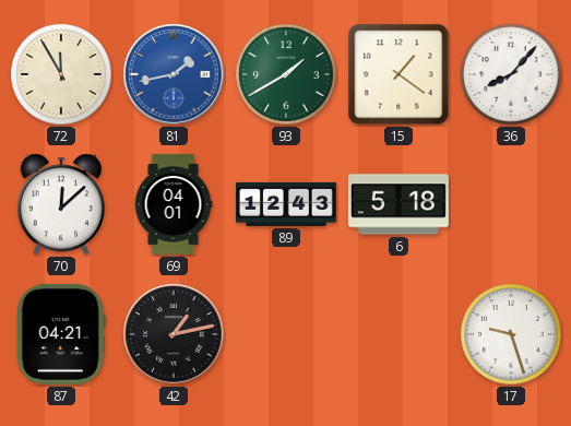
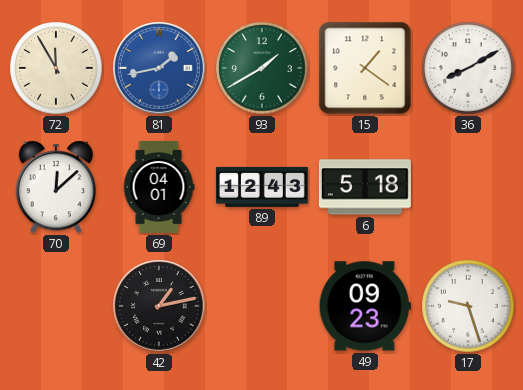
36: 8:07 -> 8:10 (468, 68)
87: 04:21 -> none (61, 334)
49: none -> 09:23 (365, 306)
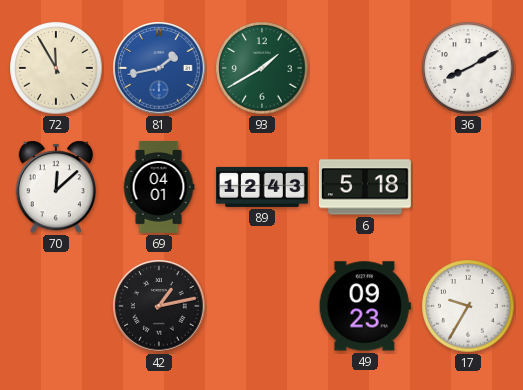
15: 1:21 -> none (365, 68)
17: 9:27 -> 9:35 (468, 306)
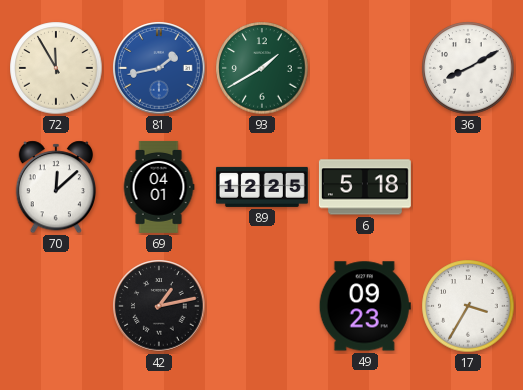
89: 12:43 -> 12:25 (262, 187)
17: 9:35 -> 3:35 (468, 306)
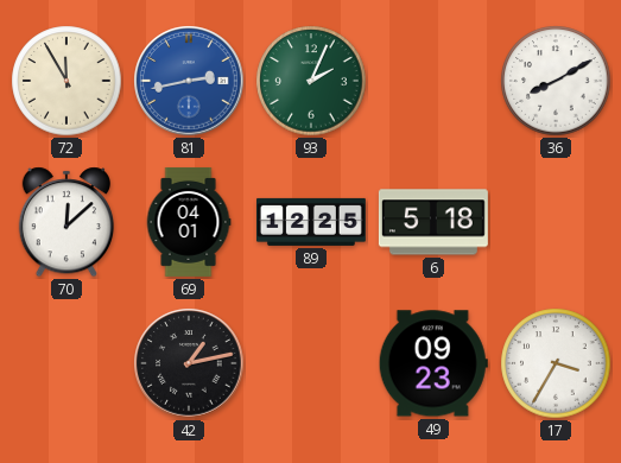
81: 1:43 -> 2:43 (189, 81)
93: 1:40 -> 2:04 (311, 81)
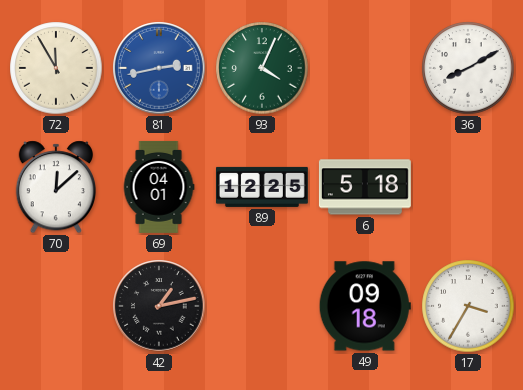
93: 2:04 -> 4:04 (262, 68)
49: 09:23 -> 09:18 (365, 306)
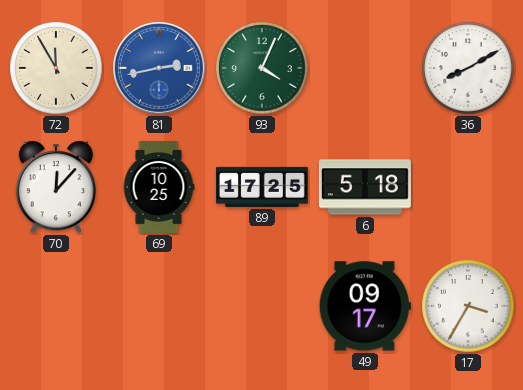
70: 12:08 -> 12:07 (55, 187)
69: 04:01 -> 10:25 (159, 187)
89: 12:25 -> 17:25 (262, 187)
42: 1:13 -> none (159, 306)
49: 09:18 -> 09:17 (365, 306)
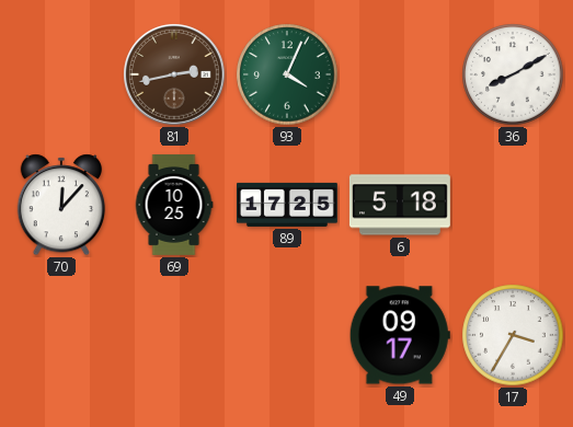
72: 11:55 -> none (56, 68)
81 dial: blue -> brown (174, 74)
